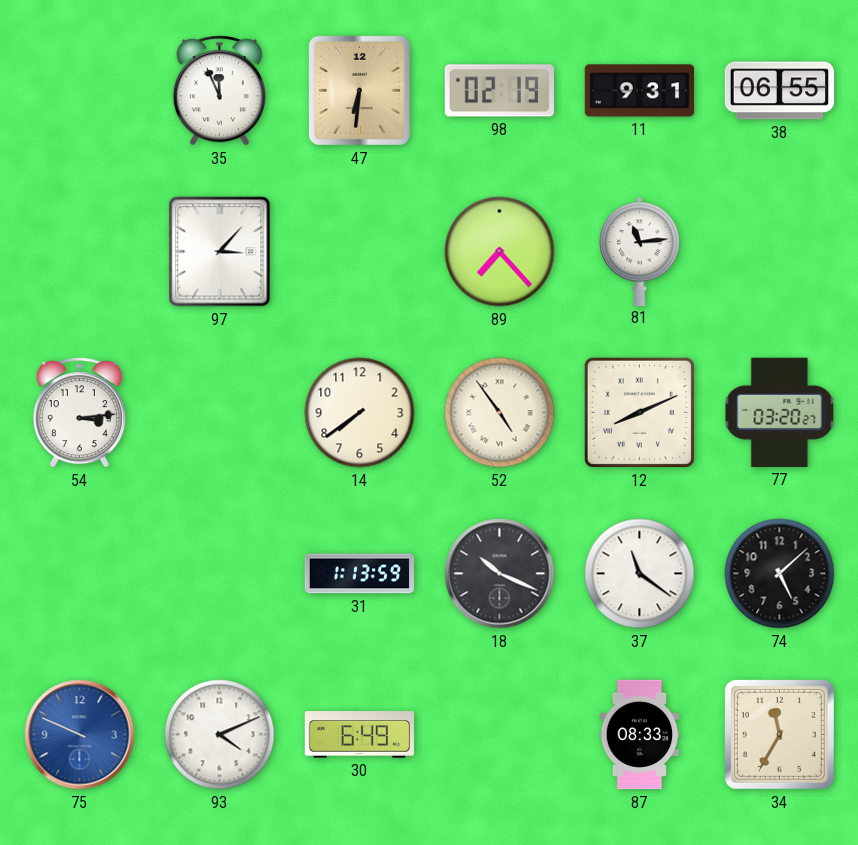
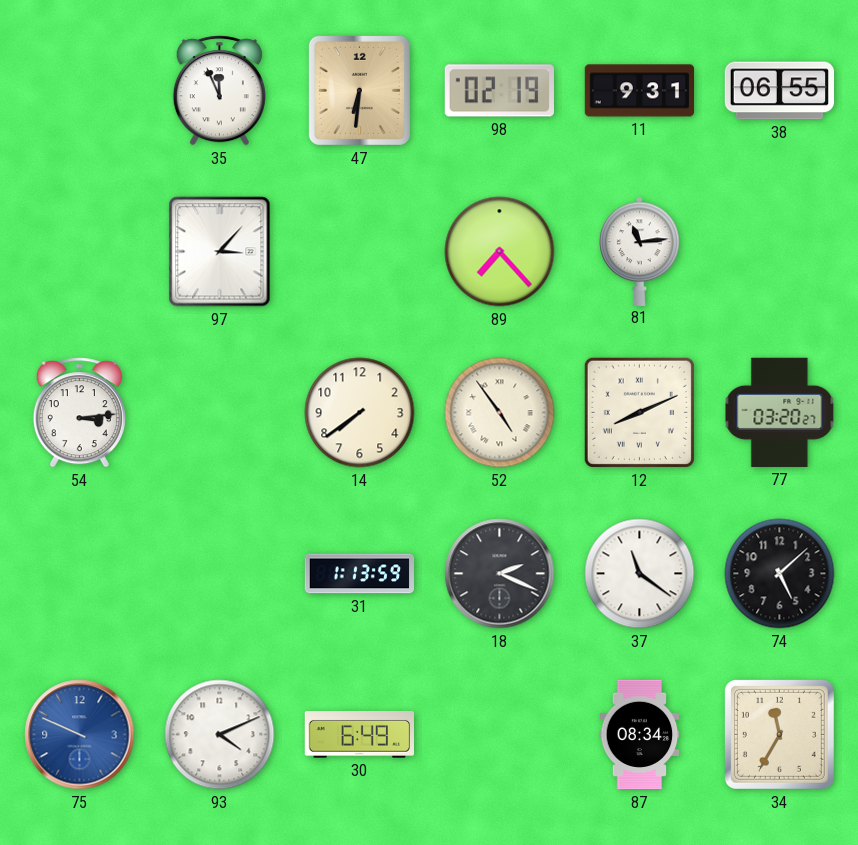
18: 10:19 -> 2:19 (500, 574)
87: 08:33 -> 08:34 (640, 735)
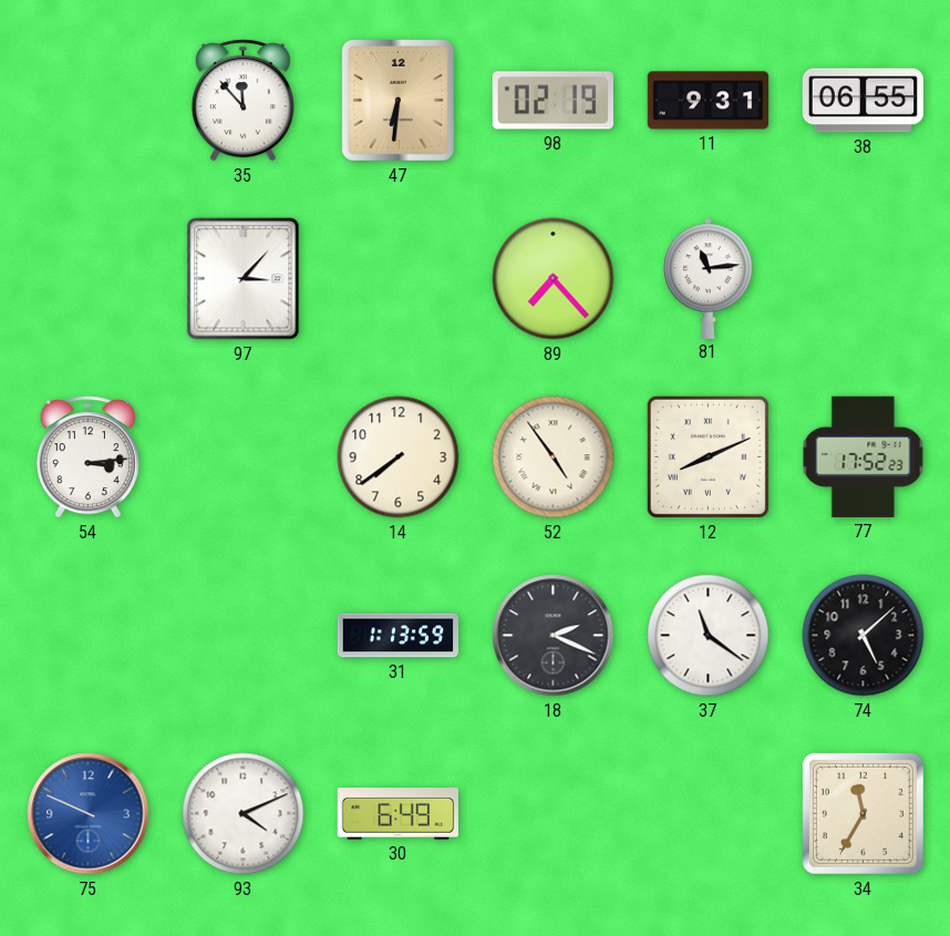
35: 11:56 -> 11:53 (242, 101)
77: 03:20 -> 17:52 (864, 456)
87: 08:34 -> none (640, 735)
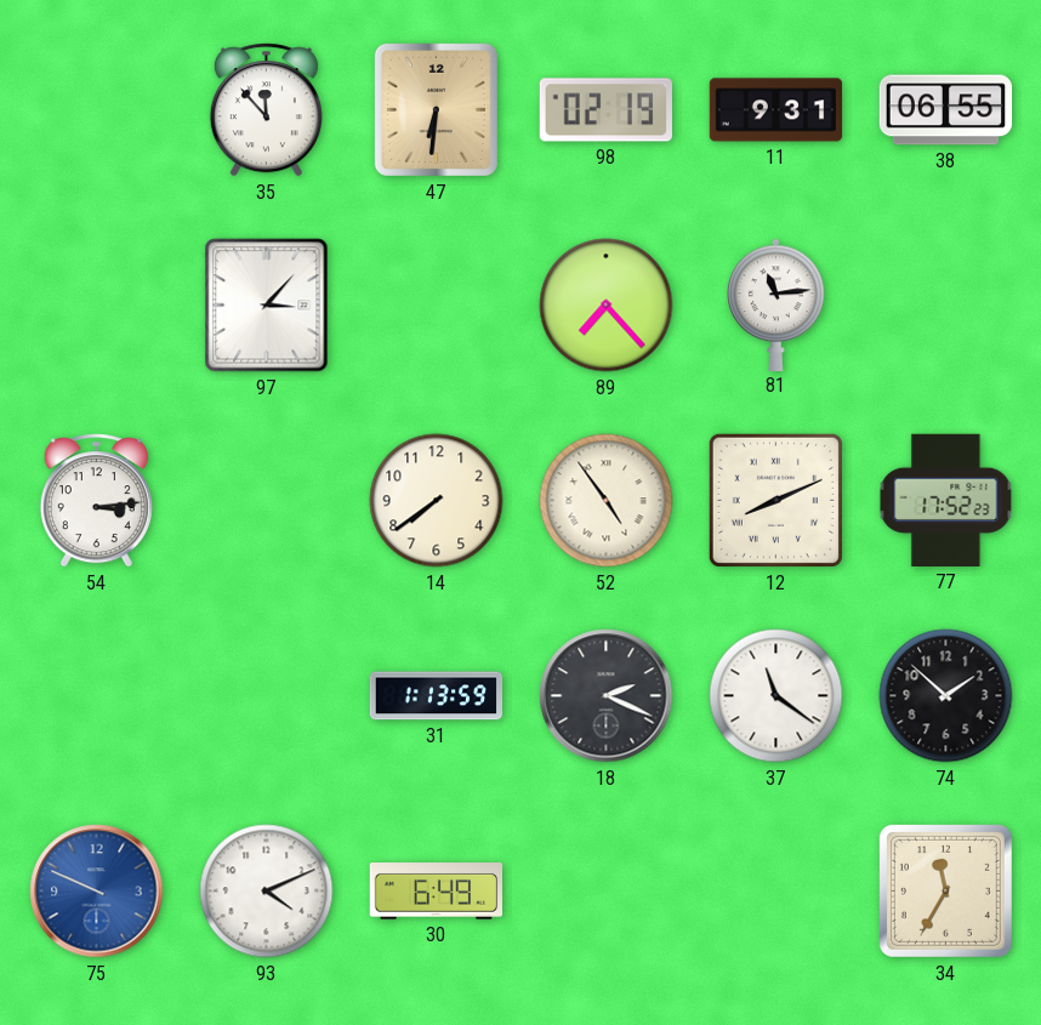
74: 5:08 -> 1:52 (946, 696)
